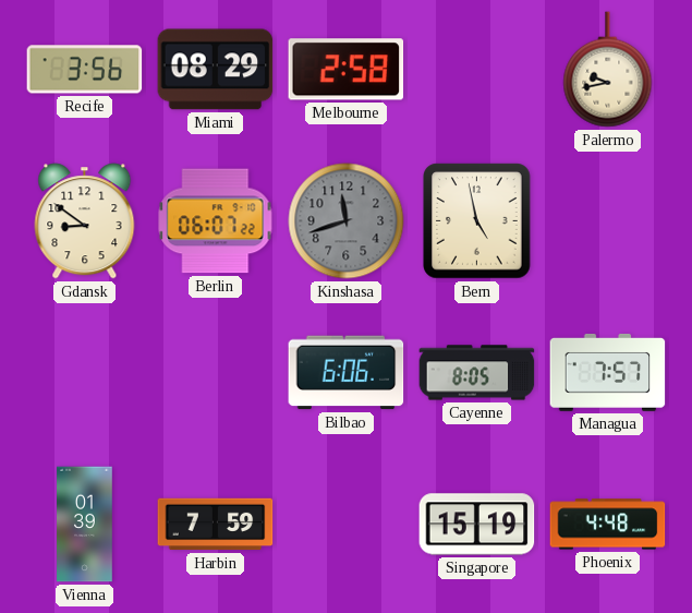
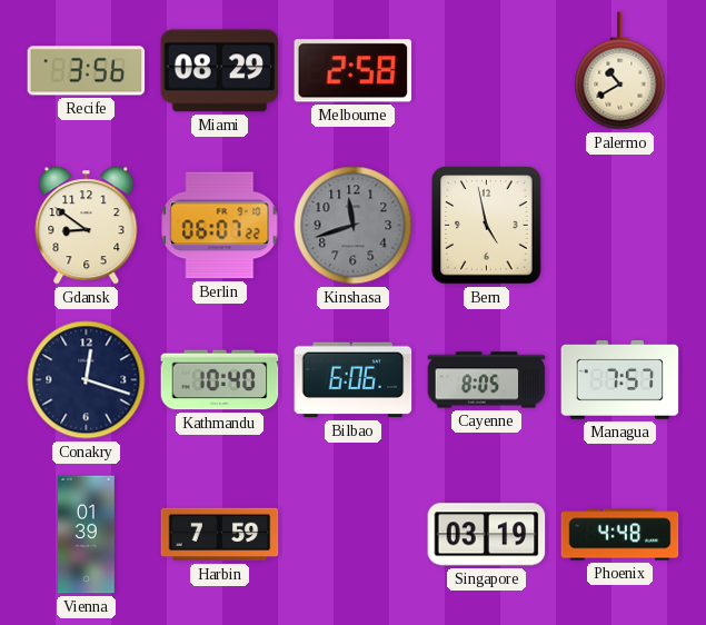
Palermo: 9:43 -> 10:40 (620, 71)
Conakry: none -> 12:18 (87, 380)
Kathmandu: none -> 10:40 (220, 380)
Singapore: 15:19 -> 03:19 (487, 535)
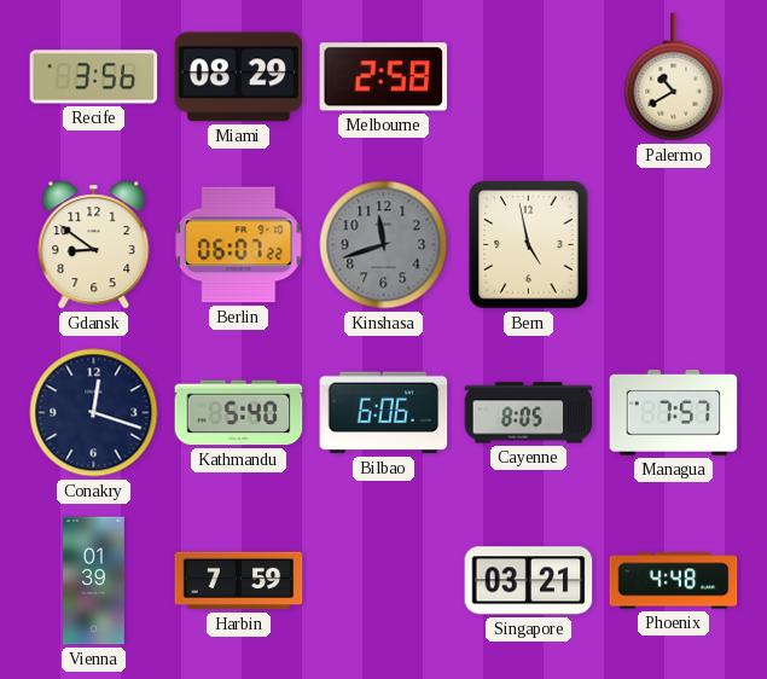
Kathmandu: 10:40 -> 5:40 (239, 413)
Singapore: 03:19 -> 03:21 (529, 581)
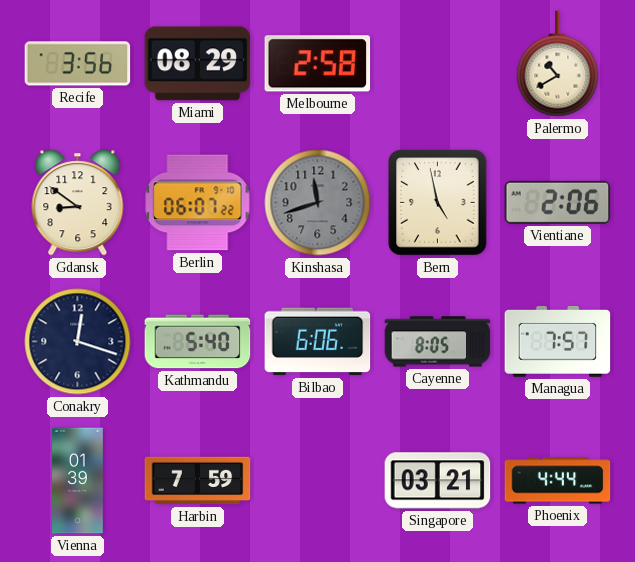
Vientiane: none -> 2:06 (558, 202)
Phoenix: 4:48 -> 4:44 (558, 481)
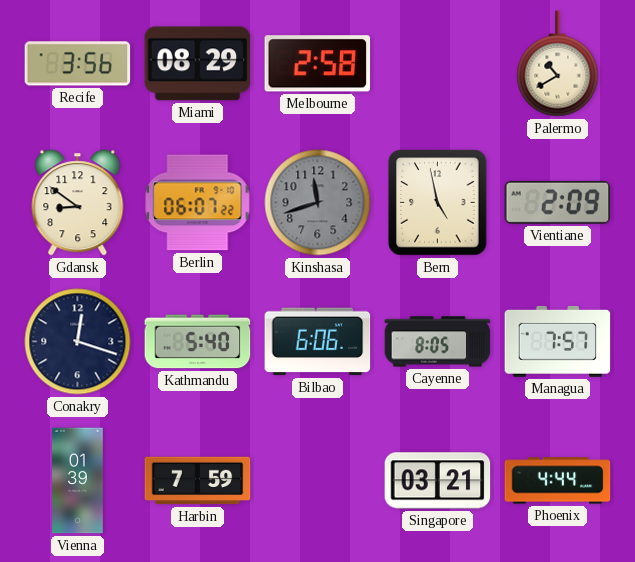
Vientiane: 2:06 -> 2:09 (558, 202)
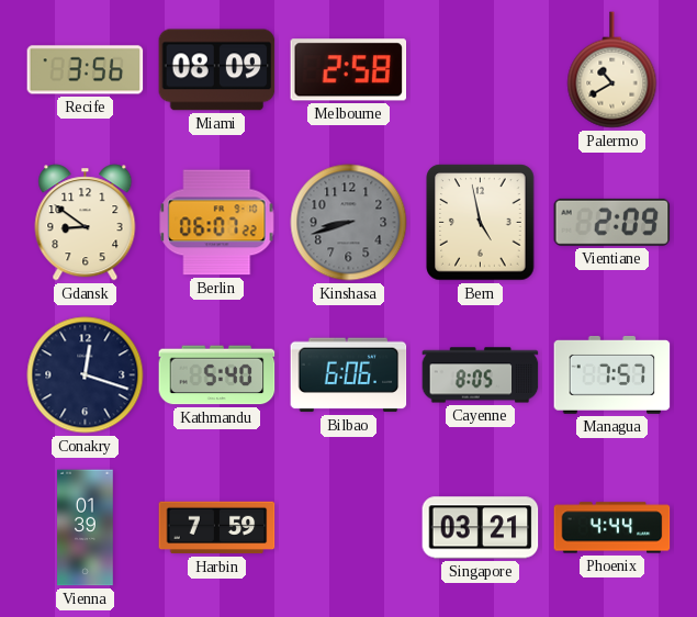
Miami: 08:29 -> 08:09 (217, 70)
Kinshasa: 11:42 -> 8:42 (349, 223)
